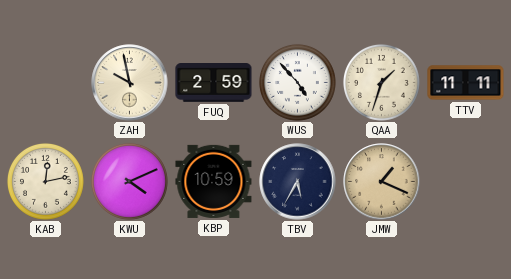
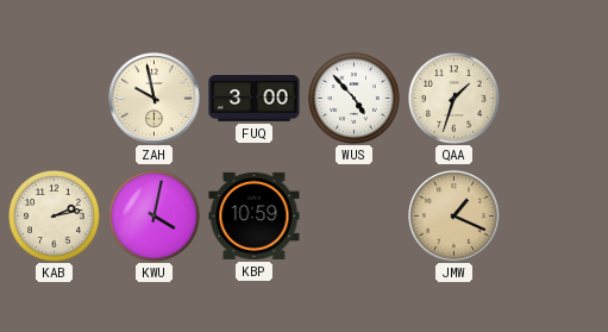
FUQ: 2:59 -> 3:00 (255, 99)
TTV: 11:11 -> none (466, 83)
KAB: 12:13 -> 2:13 (54, 215)
KWU: 4:11 -> 4:02 (153, 215)
TBV: 5:35 -> none (298, 182)
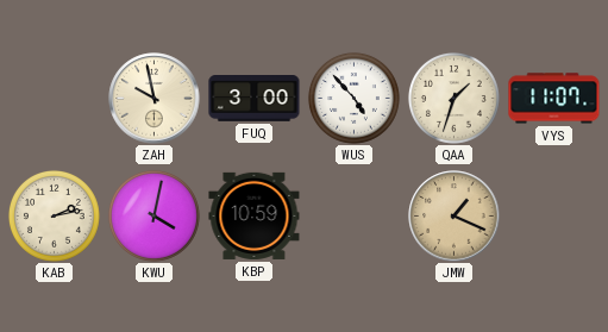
VYS: none -> 11:07 (554, 99)
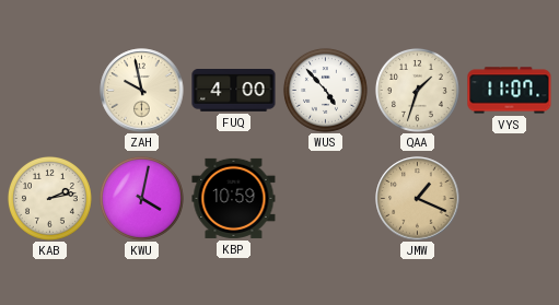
FUQ: 3:00 -> 4:00 (234, 91)
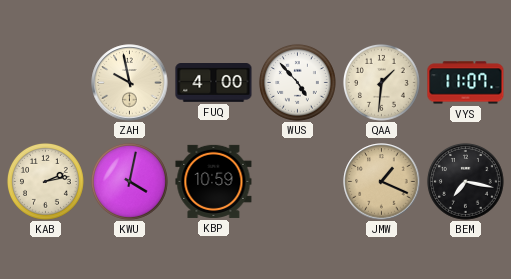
QAA: 1:33 -> 1:31 (381, 82)
BEM: none -> 7:17 (465, 181)
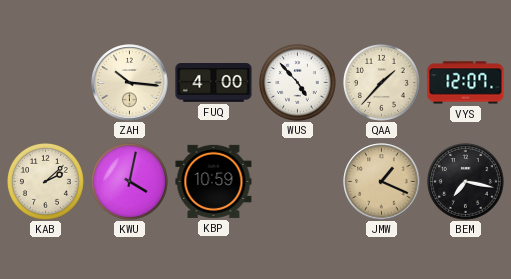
ZAH: 9:58 -> 10:16 (130, 83)
QAA: 1:31 -> 1:37 (381, 82)
VYS: 11:07 -> 12:07 (466, 83)
KAB: 2:13 -> 2:08 (45, 181)
